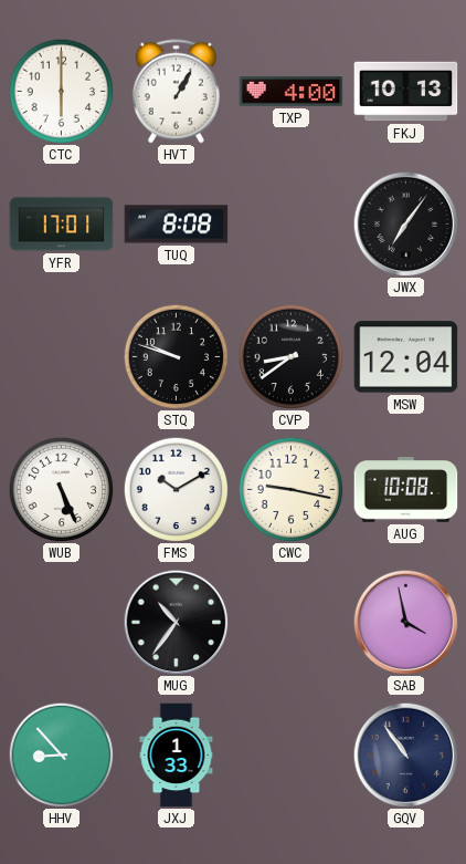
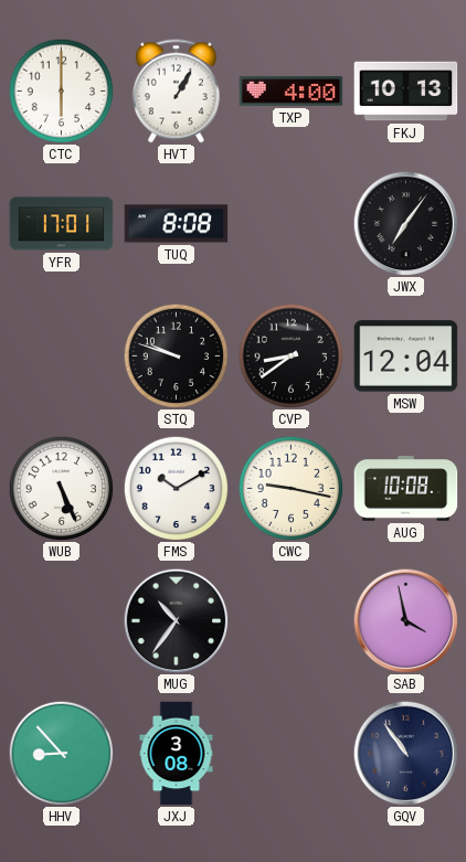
JXJ: 1:33 -> 3:08 (177, 754)
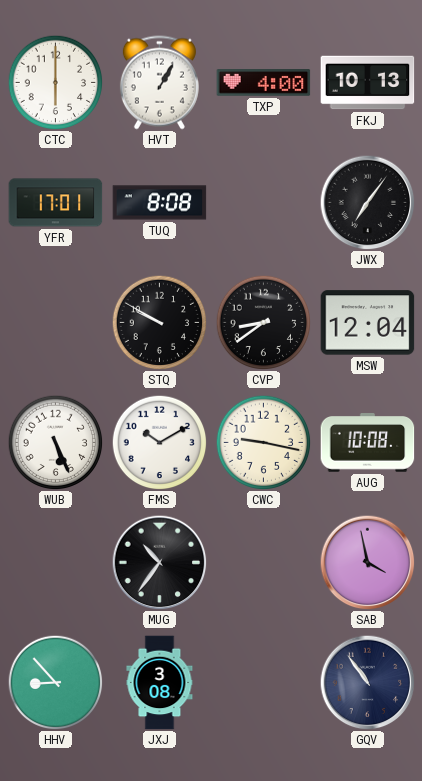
STQ: 9:48 -> 9:50 (159, 322)
